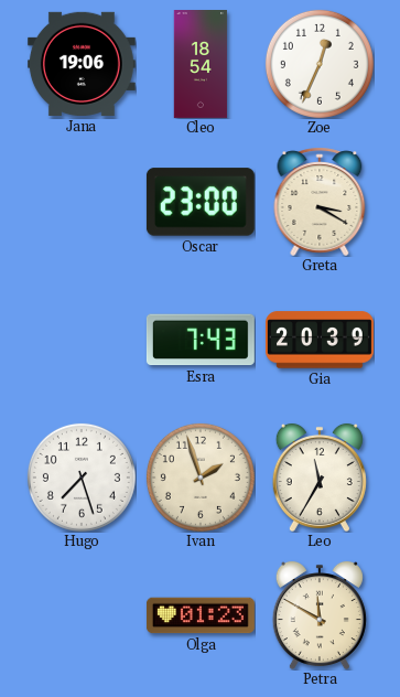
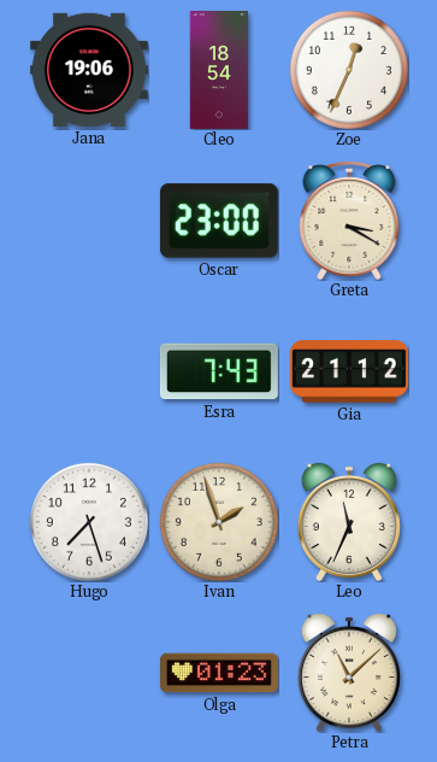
Gia: 20:39 -> 21:12 (349, 371)
Leo: 11:35 -> 11:34 (349, 522)
Petra: 11:50 -> 11:08 (349, 673)
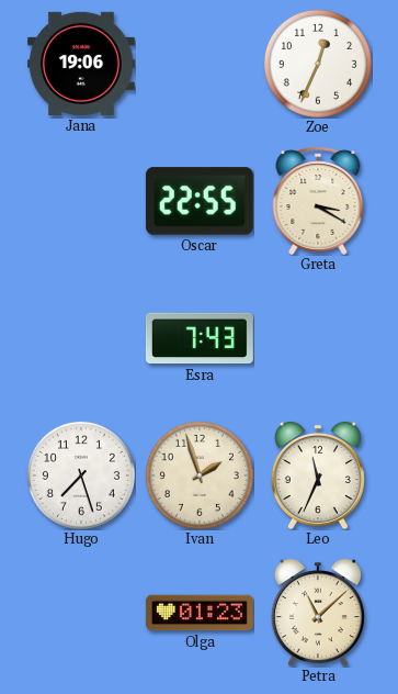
Cleo: 18:54 -> none (219, 71)
Oscar: 23:00 -> 22:55 (200, 201)
Gia: 21:12 -> none (349, 371)
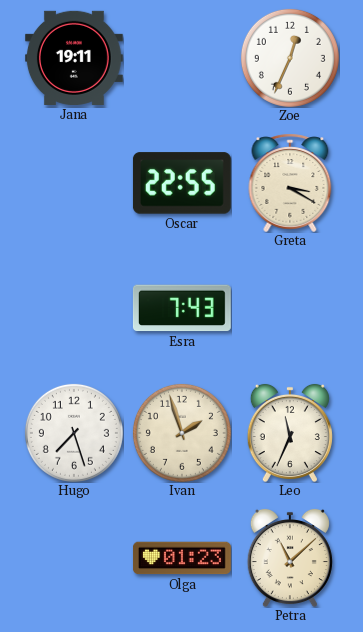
Jana: 19:06 -> 19:11 (74, 58)
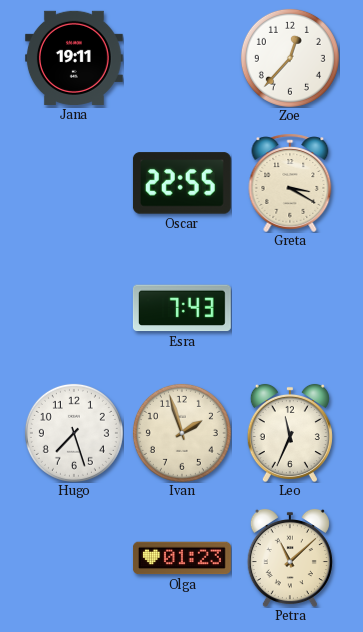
Zoe: 12:34 -> 12:37 (290, 58)
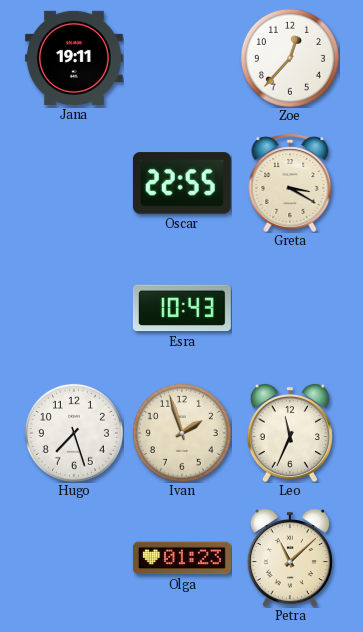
Esra: 7:43 -> 10:43 (182, 308)
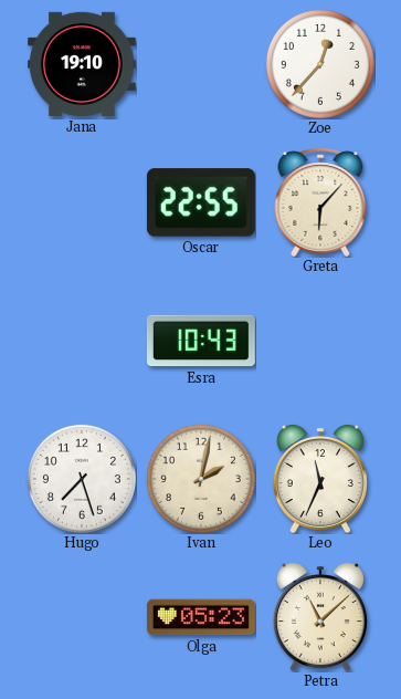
Jana: 19:11 -> 19:10 (82, 64)
Greta: 3:20 -> 6:07 (320, 202)
Ivan: 1:57 -> 2:02 (201, 479)
Olga: 01:23 -> 05:23 (201, 617)
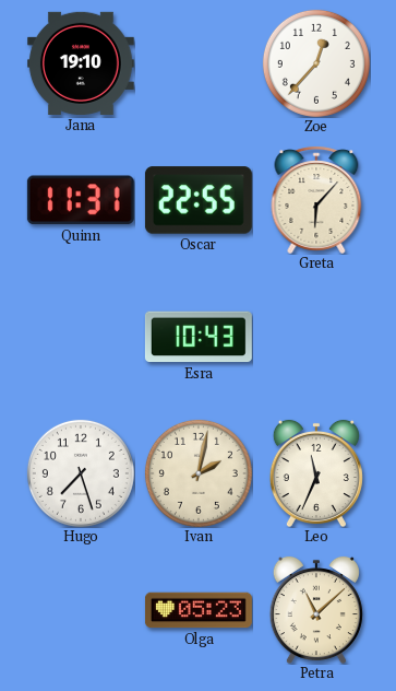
Quinn: none -> 11:31 (81, 200)
